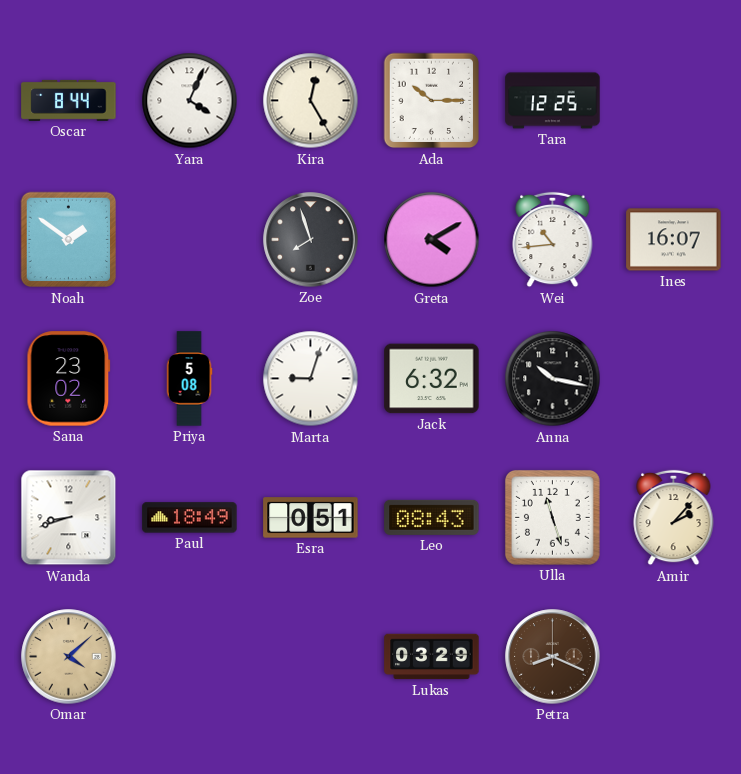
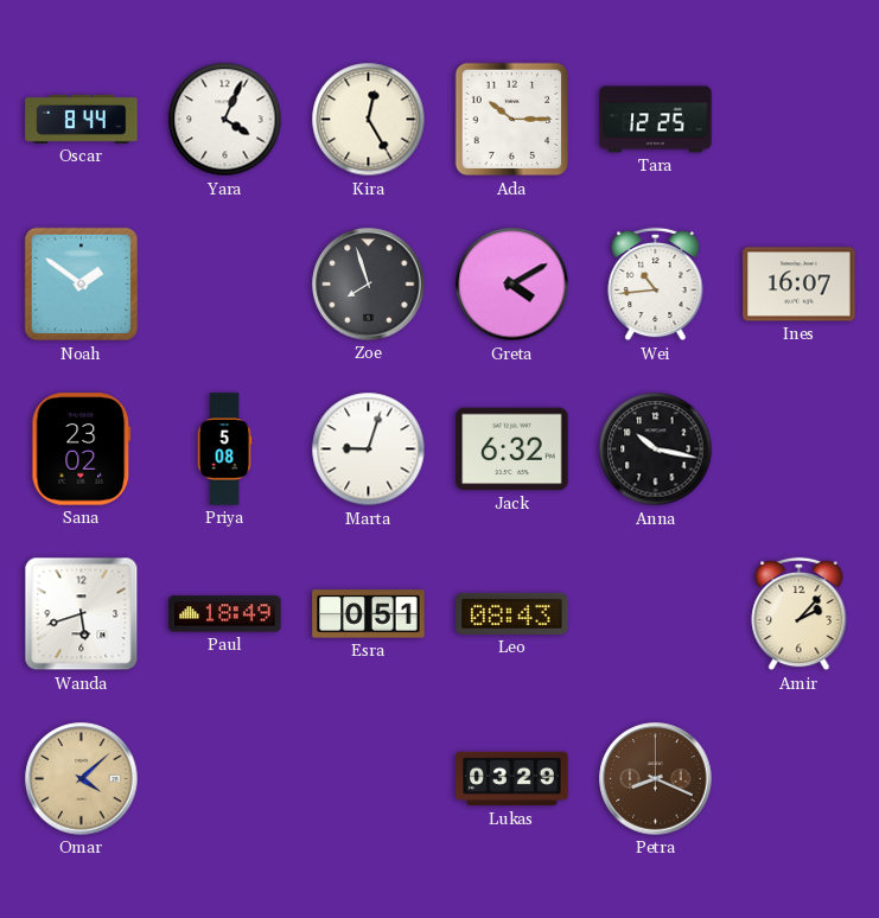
Wanda: 8:42 -> 5:42 (82, 614)
Ulla: 11:27 -> none (552, 517)
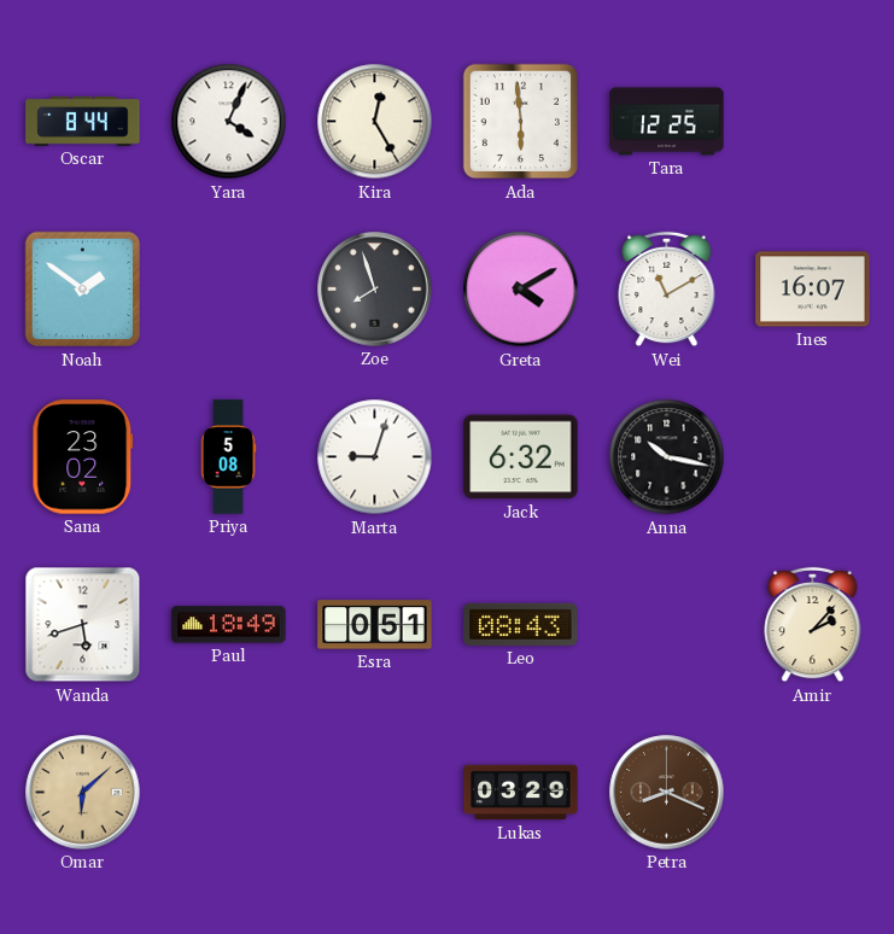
Ada: 10:15 -> 5:59 (521, 122)
Wei: 10:44 -> 11:10 (667, 290)
Omar: 4:08 -> 6:08 (83, 793)
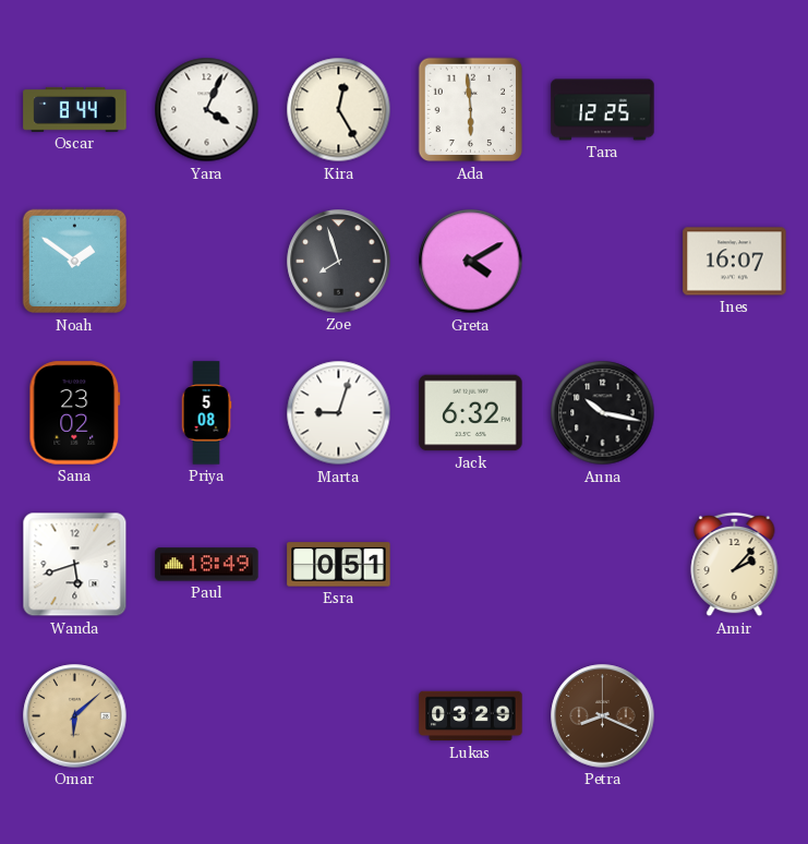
Wei: 11:10 -> none (667, 290)
Leo: 08:43 -> none (521, 624)
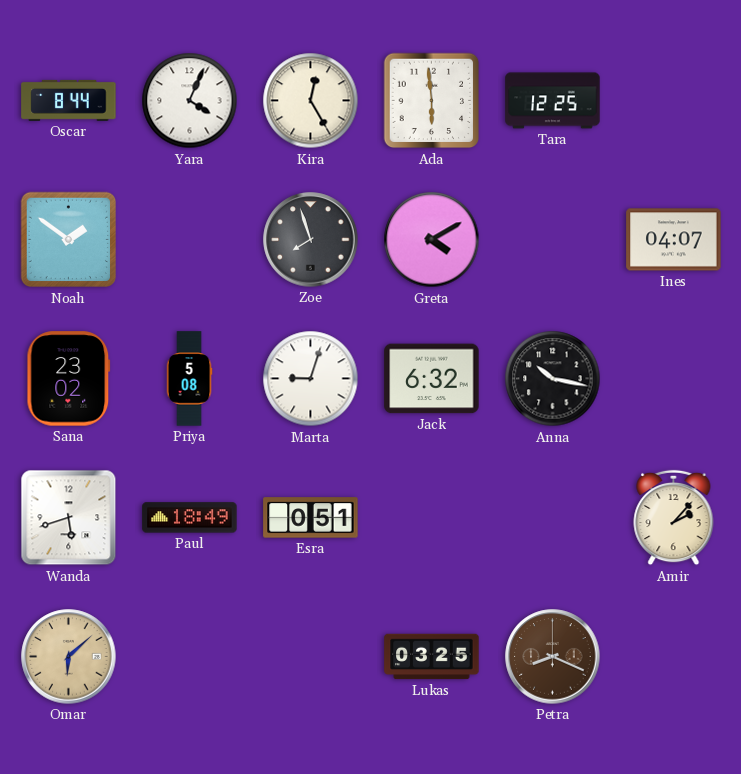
Ines: 16:07 -> 04:07 (674, 240)
Lukas: 03:29 -> 03:25 (432, 657)
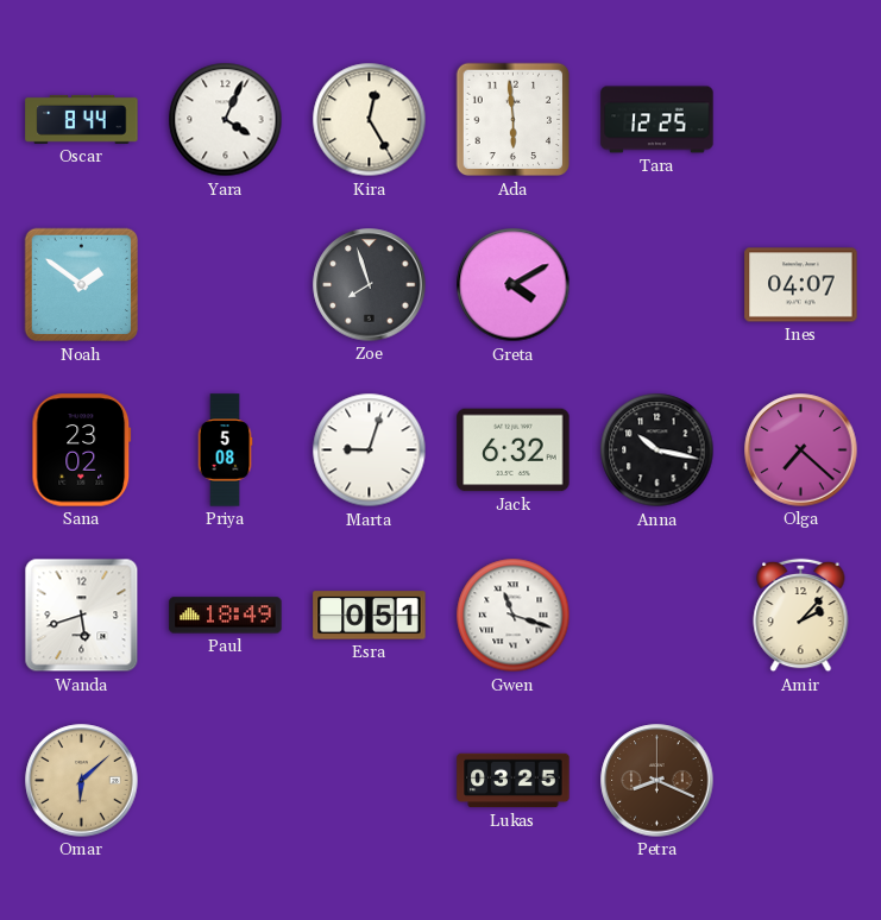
Olga: none -> 7:22 (801, 450)
Gwen: none -> 11:18 (514, 616)
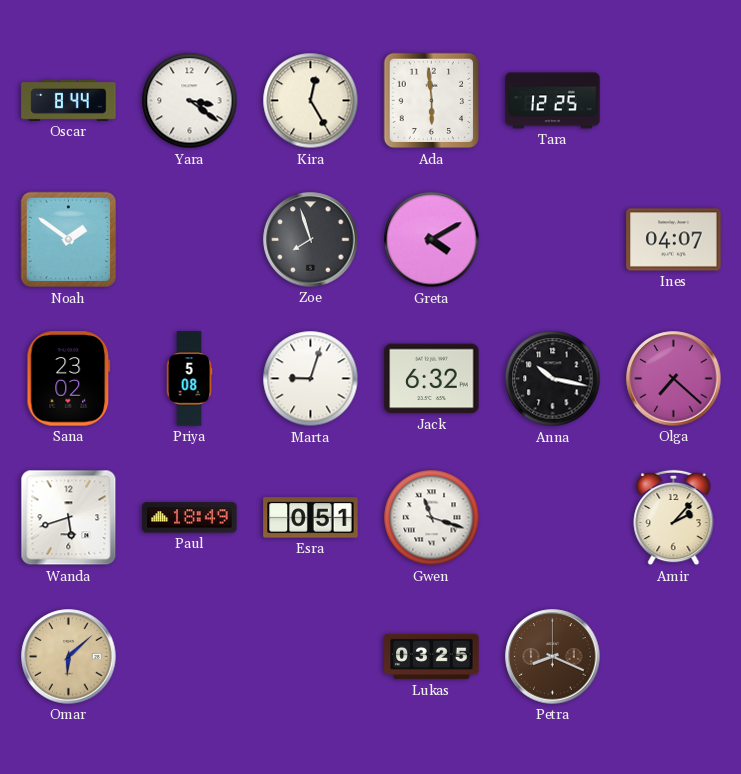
Yara: 4:04 -> 3:21 (190, 101)
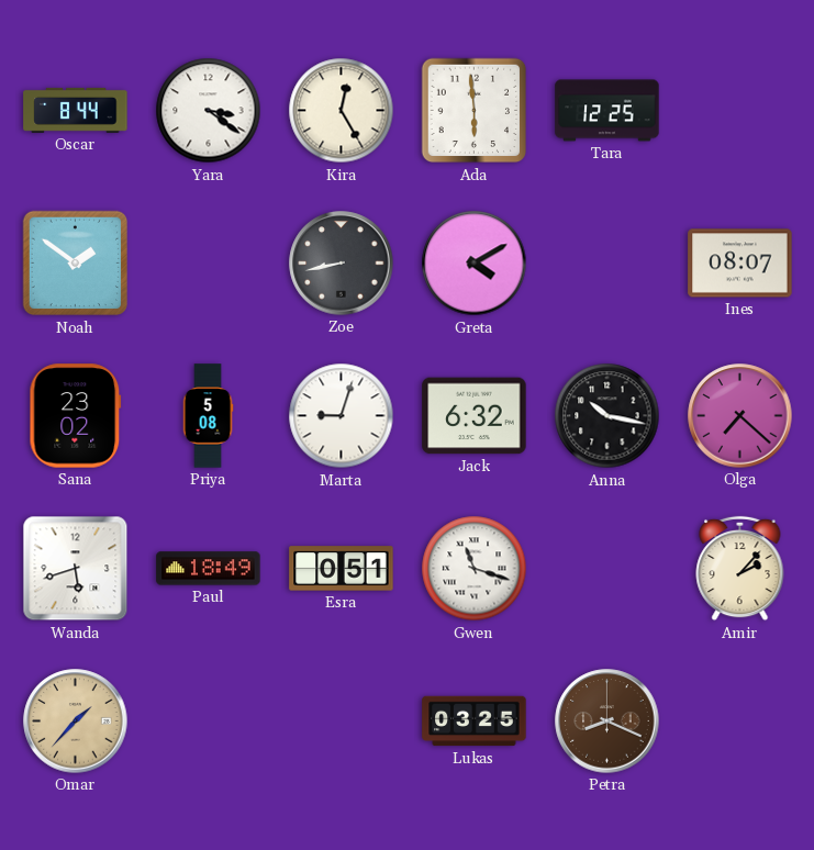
Zoe: 7:57 -> 8:43 (342, 264)
Ines: 04:07 -> 08:07 (740, 264)
Omar: 6:08 -> 1:37 (76, 722)
